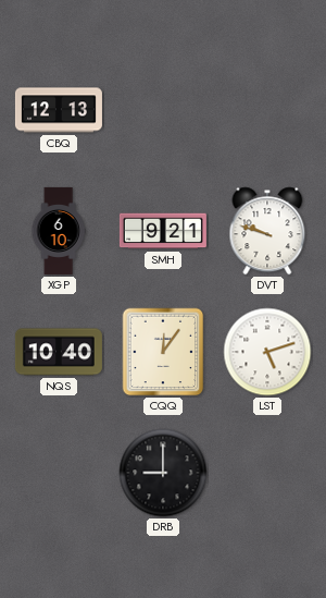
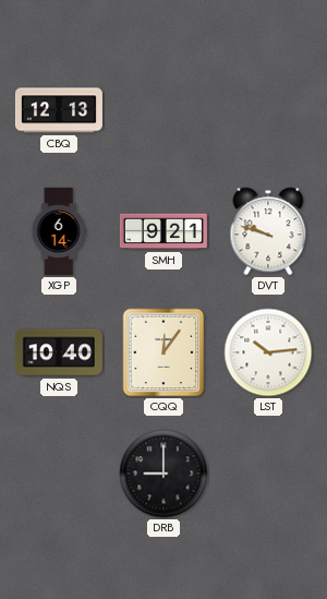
XGP: 6:10 -> 6:14 (59, 231)
LST: 5:12 -> 10:14 (268, 352)
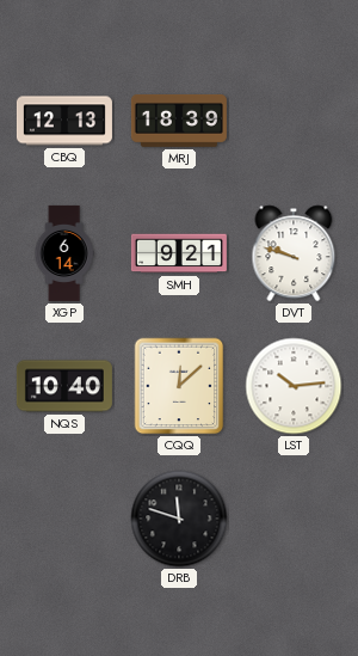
MRJ: none -> 18:39 (179, 121)
CQQ: 12:06 -> 12:08 (179, 386)
DRB: 9:00 -> 11:48 (179, 519)
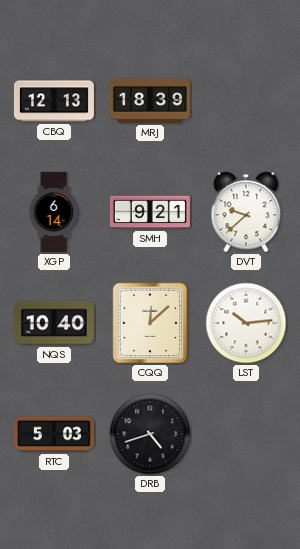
DVT: 9:48 -> 9:38 (246, 212)
RTC: none -> 5:03 (54, 434)
DRB: 11:48 -> 4:42 (150, 434)
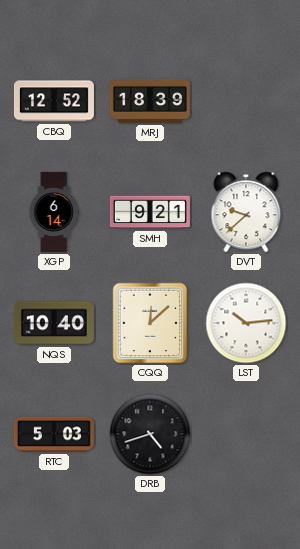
CBQ: 12:13 -> 12:52 (54, 101)
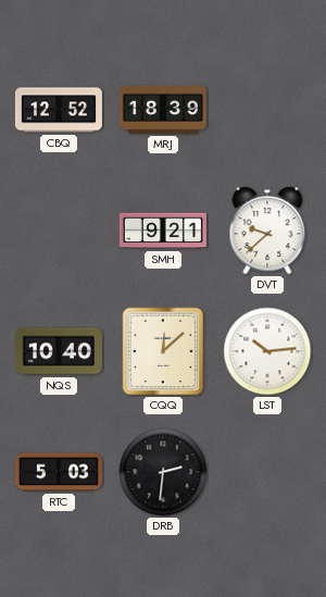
XGP: 6:14 -> none (54, 212)
DRB: 4:42 -> 2:31 (163, 472)
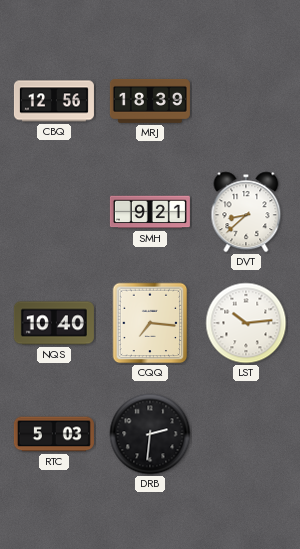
CBQ: 12:52 -> 12:56 (54, 101)
DVT: 9:38 -> 8:38 (246, 212)
CQQ: 12:08 -> 7:16 (150, 323)
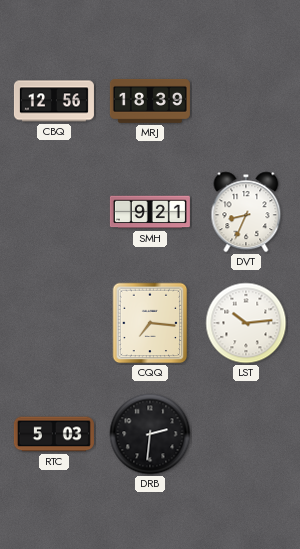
DVT: 8:38 -> 8:34 (246, 212)
NQS: 10:40 -> none (54, 323)
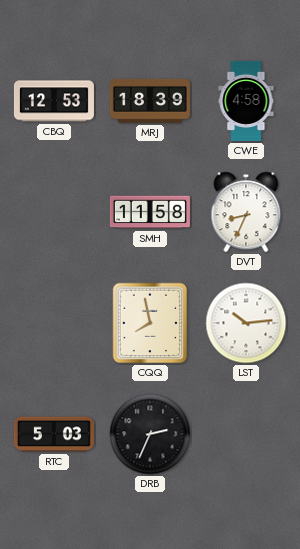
CBQ: 12:56 -> 12:53 (54, 101)
CWE: none -> 4:58 (246, 101)
SMH: 9:21 -> 11:58 (150, 212)
CQQ: 7:16 -> 7:58 (150, 323)
DRB: 2:31 -> 2:34 (150, 434)
